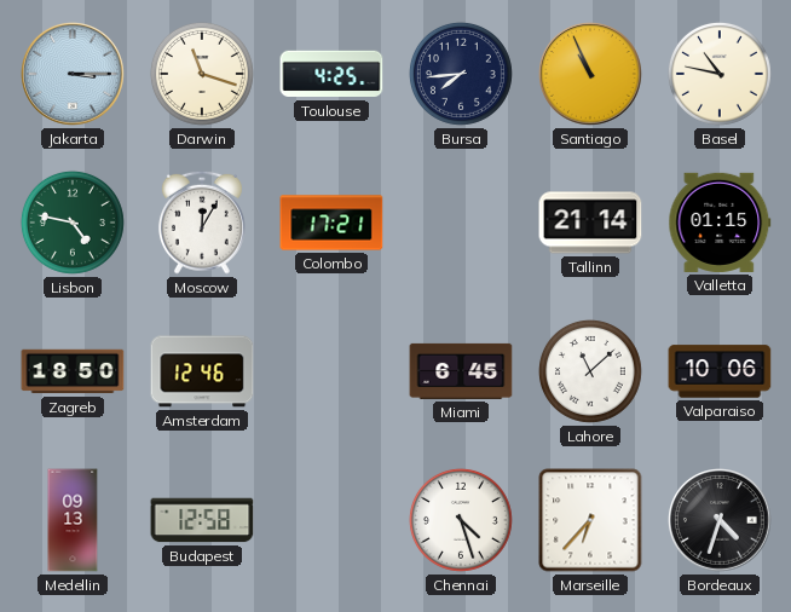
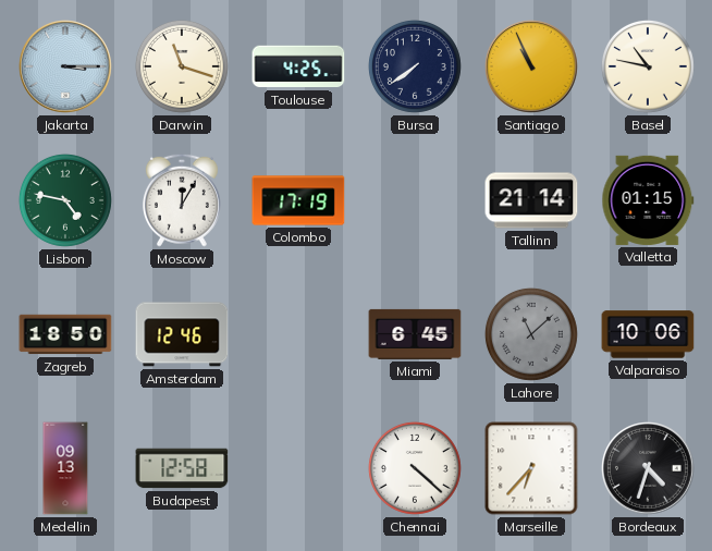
Bursa: 7:44 -> 7:39 (415, 66)
Colombo: 17:21 -> 17:19 (298, 200)
Lahore dial: white -> grey (531, 334)
Chennai: 4:27 -> 4:22 (415, 468)
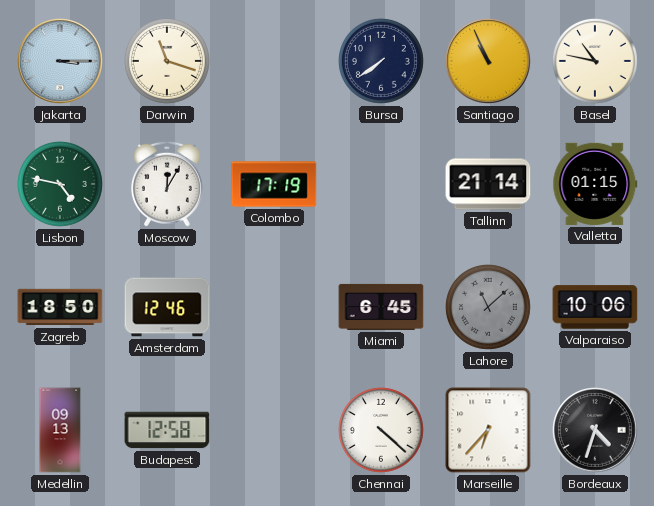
Toulouse: 4:25 -> none (298, 66)
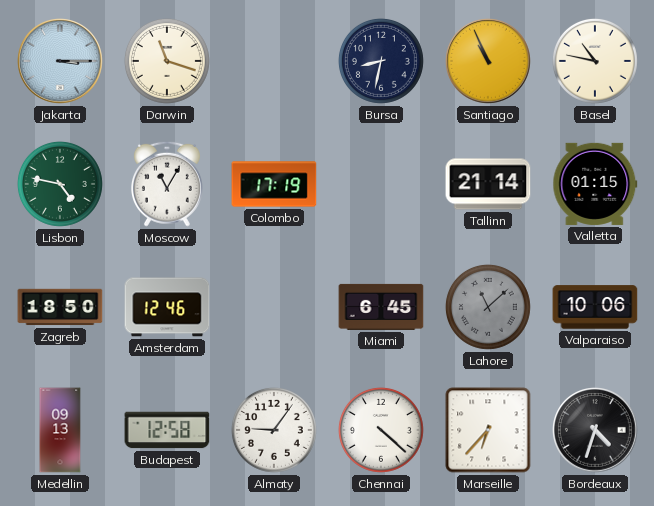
Bursa: 7:39 -> 8:32 (381, 61)
Moscow: 12:05 -> 11:05 (167, 184)
Almaty: none -> 9:06 (274, 430)
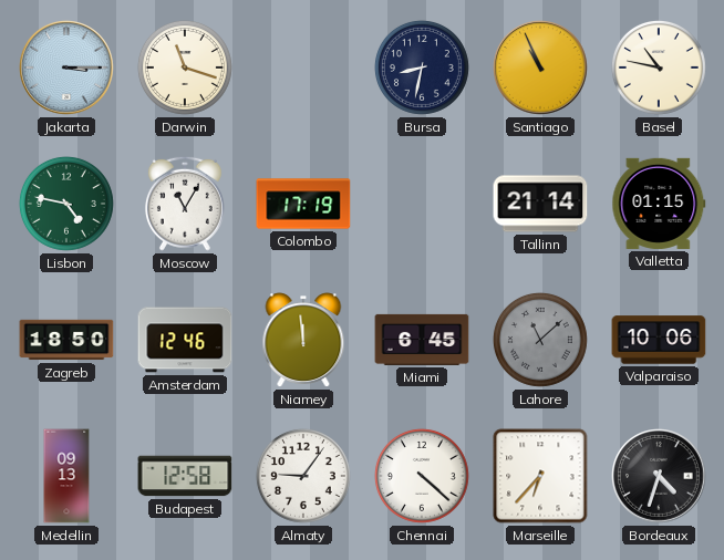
Niamey: none -> 11:59 (303, 340)
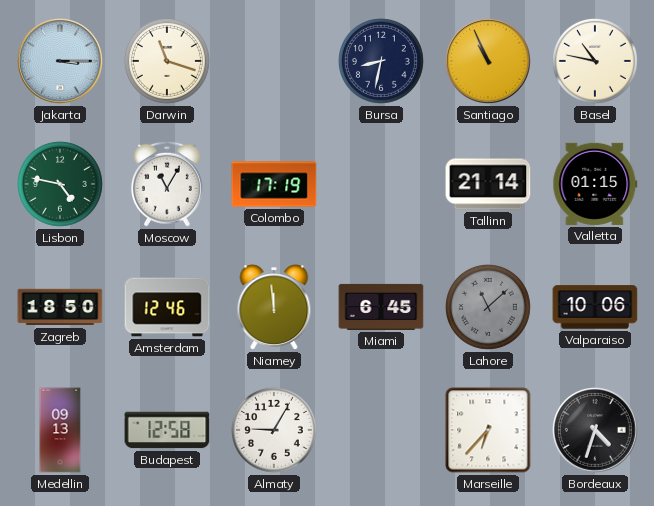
Almaty: 9:06 -> 9:05 (274, 430)
Chennai: 4:22 -> none (422, 476)
